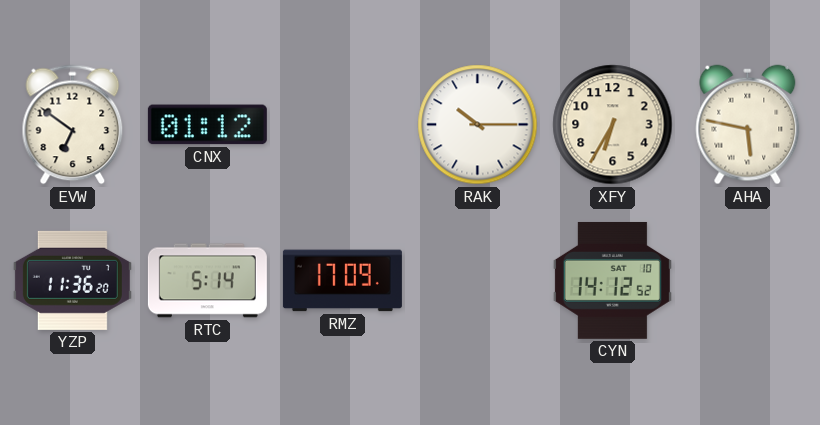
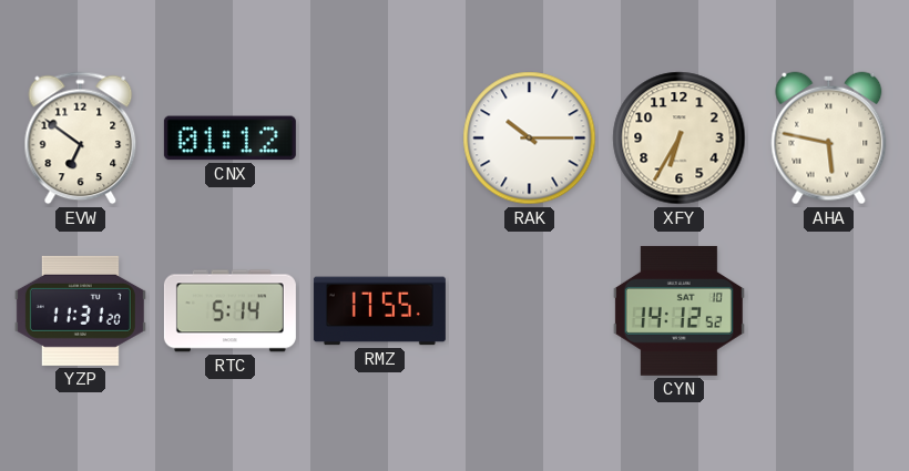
YZP: 11:36 -> 11:31 (80, 310)
RMZ: 17:09 -> 17:55 (379, 311)
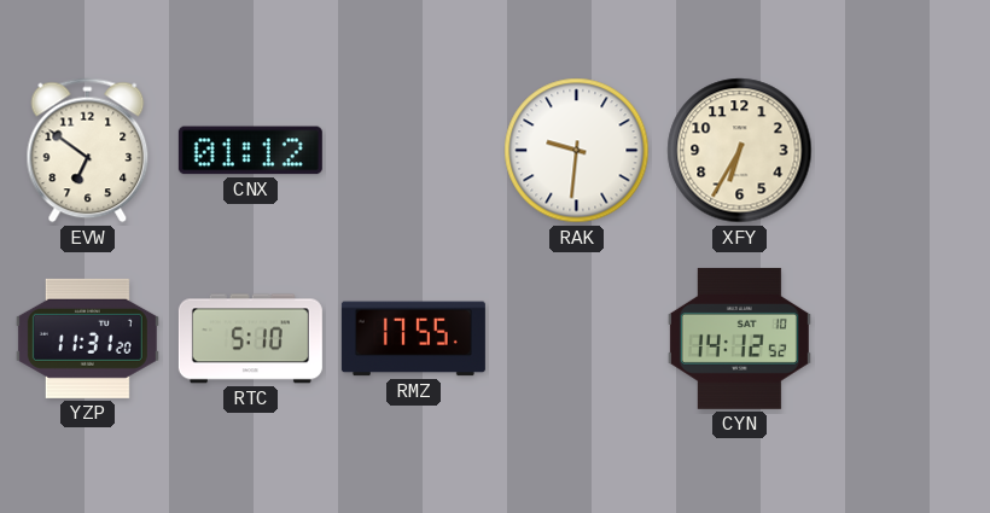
RAK: 10:15 -> 9:31 (577, 151)
AHA: 5:47 -> none (829, 139)
RTC: 5:14 -> 5:10 (250, 339)
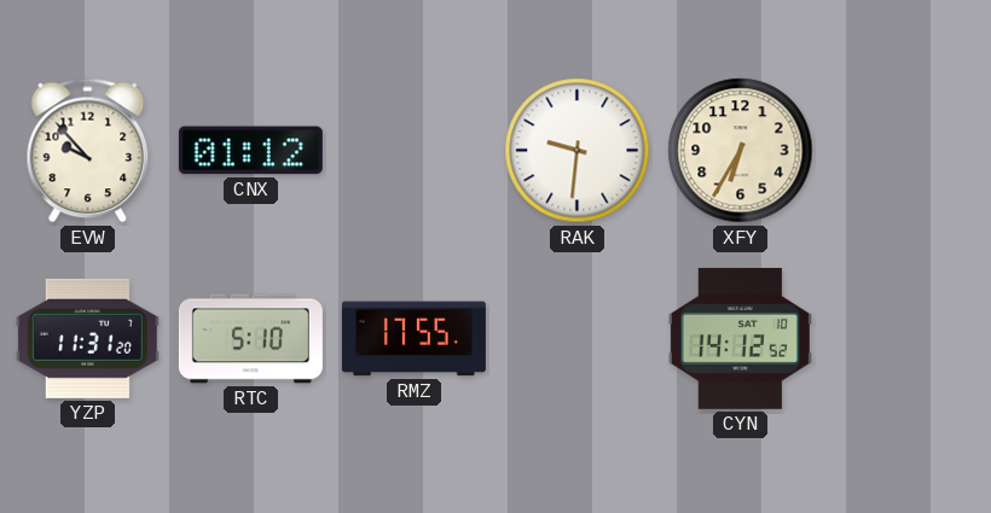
EVW: 6:51 -> 9:53 (88, 151)
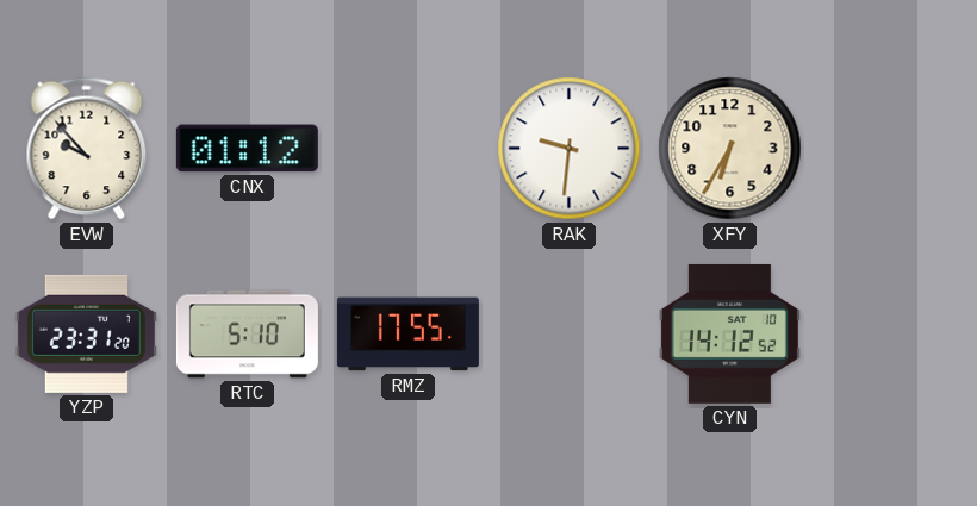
YZP: 11:31 -> 23:31 (86, 333)
